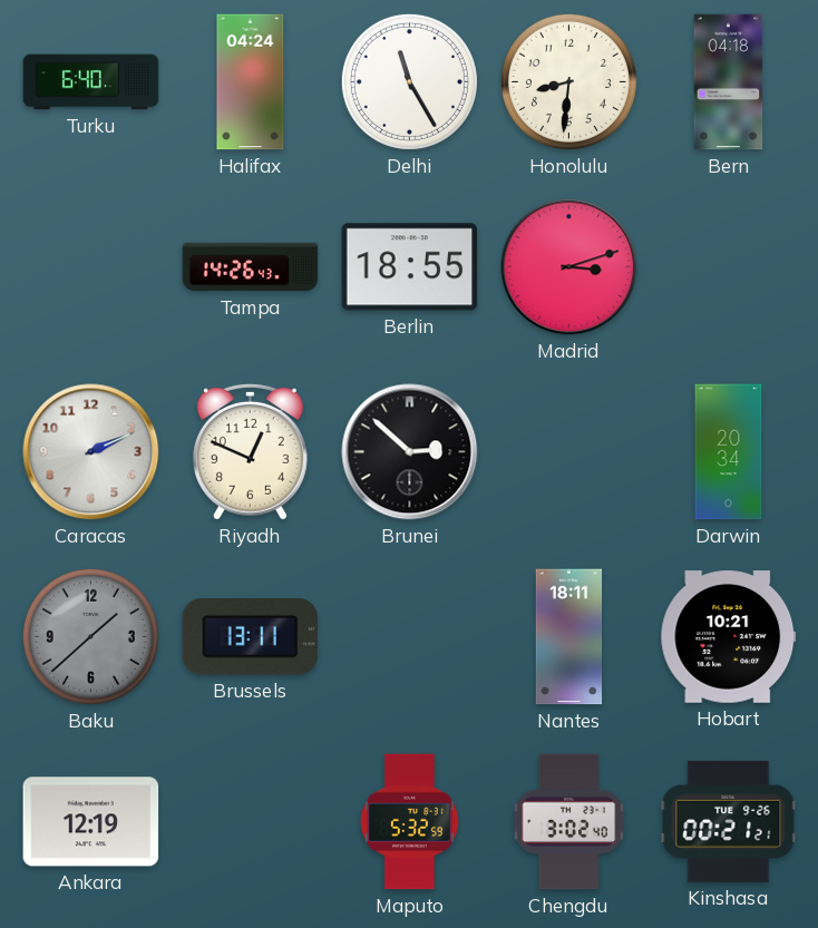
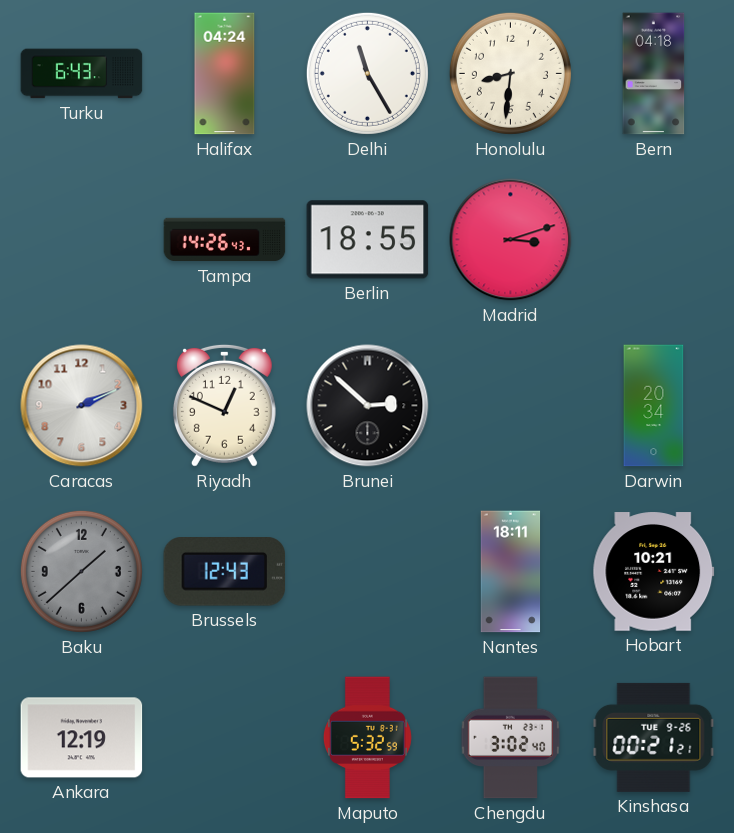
Turku: 6:40 -> 6:43 (82, 74)
Brussels: 13:11 -> 12:43 (225, 572)
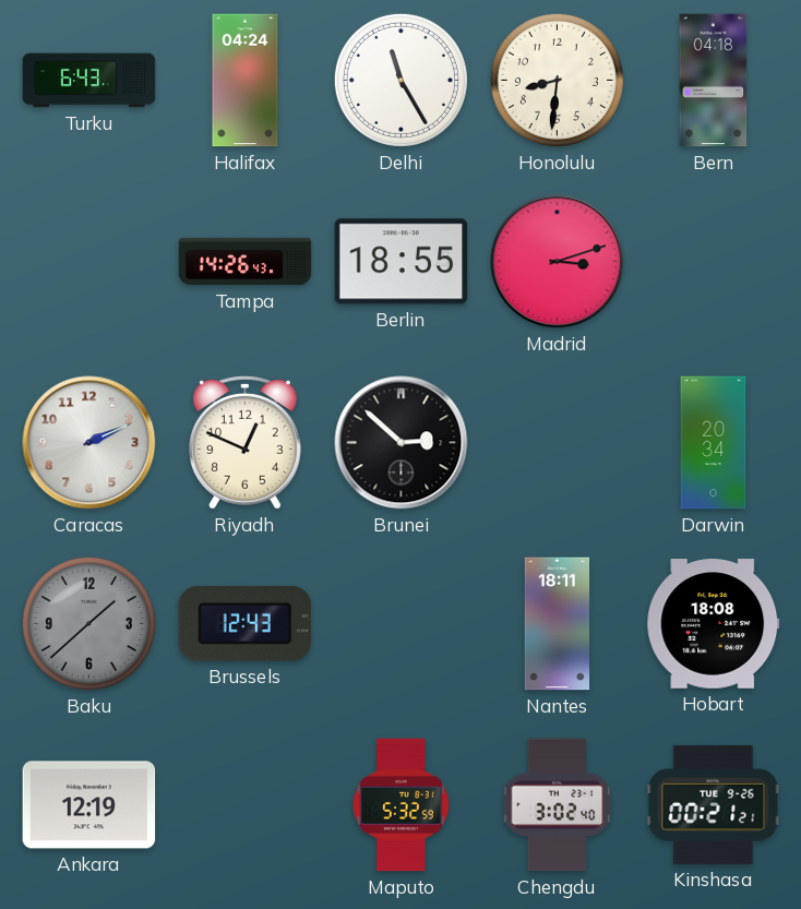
Hobart: 10:21 -> 18:08 (714, 624)
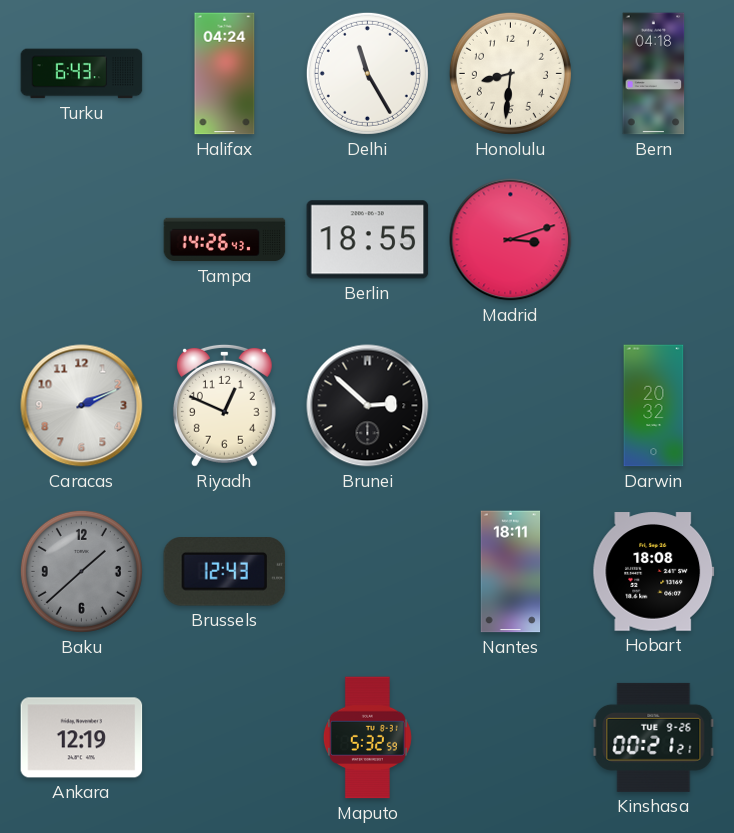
Darwin: 20:34 -> 20:32 (654, 406)
Chengdu: 3:02 -> none (558, 805)
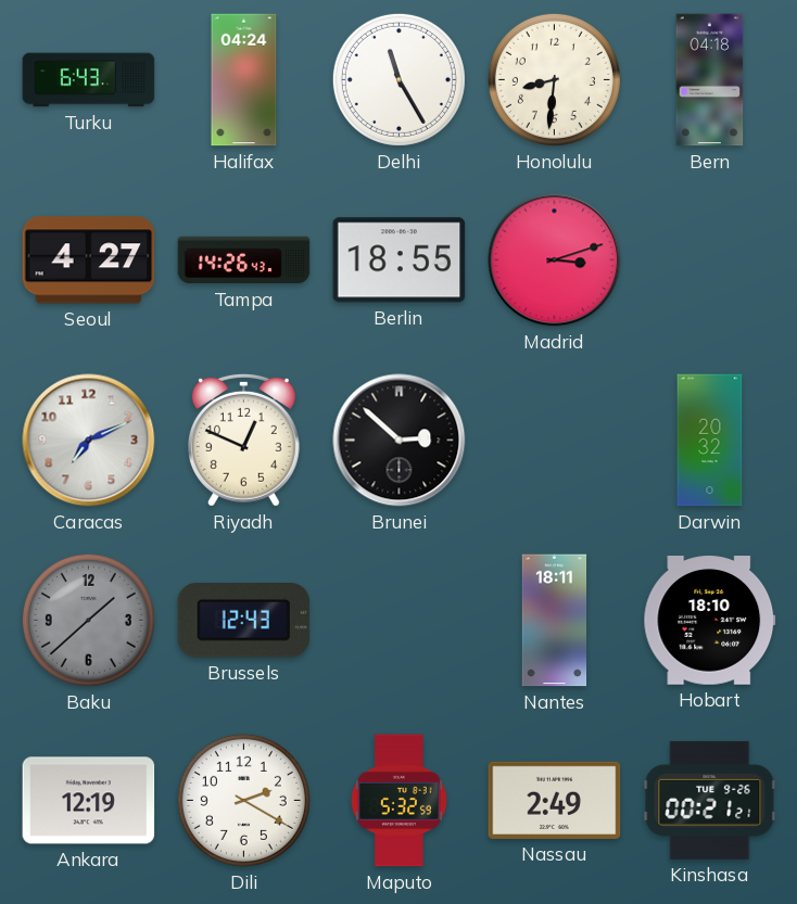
Seoul: none -> 4:27 (89, 260)
Caracas: 2:11 -> 7:11 (89, 441)
Hobart: 18:08 -> 18:10 (710, 621)
Dili: none -> 2:20 (243, 800)
Nassau: none -> 2:49 (555, 800)
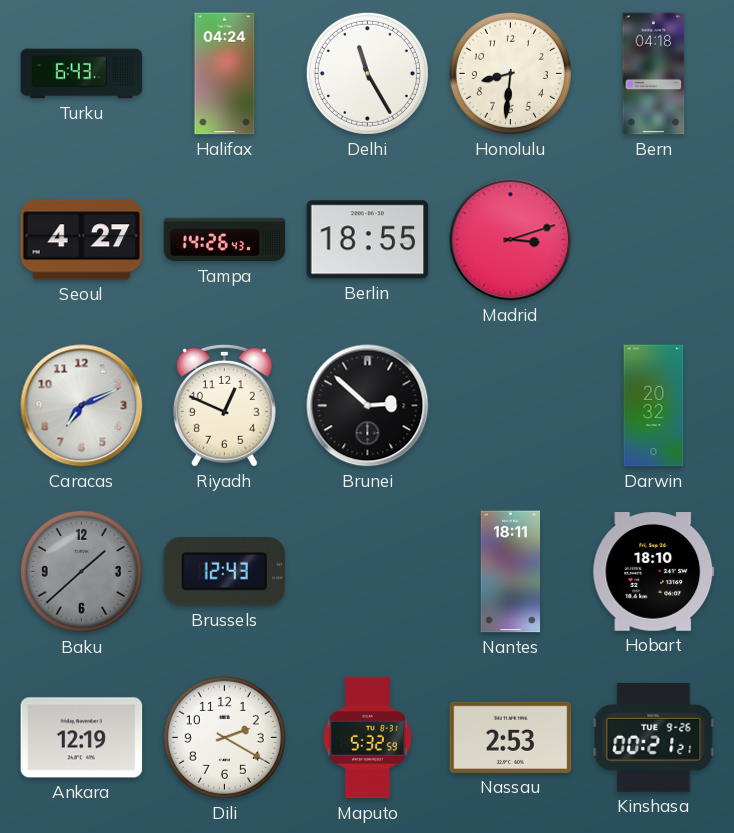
Nassau: 2:49 -> 2:53 (511, 737)
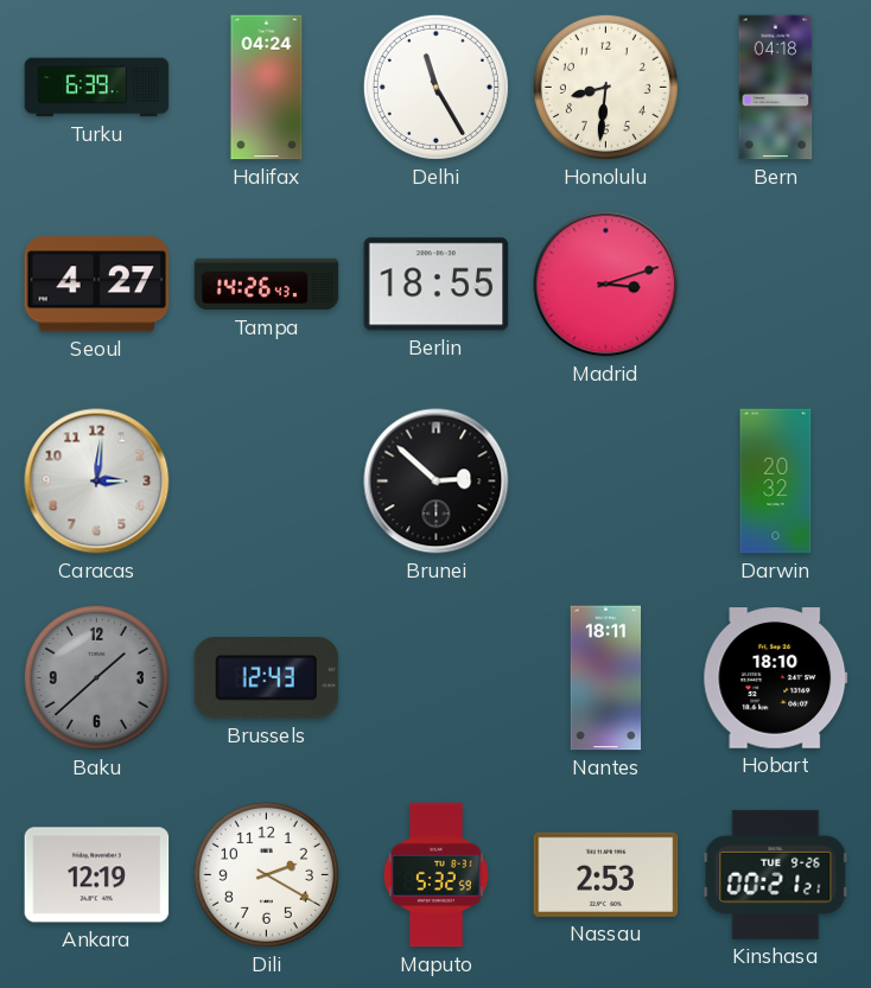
Turku: 6:43 -> 6:39 (97, 88)
Caracas: 7:11 -> 3:01 (97, 482)
Riyadh: 12:49 -> none (224, 405)
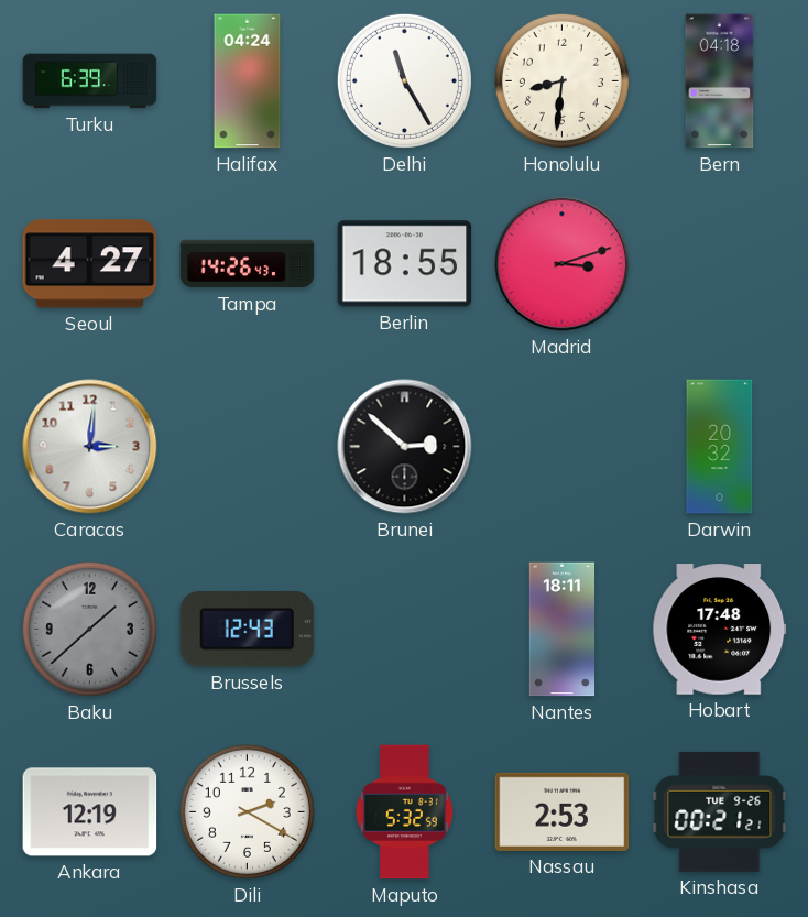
Hobart: 18:10 -> 17:48 (720, 630)
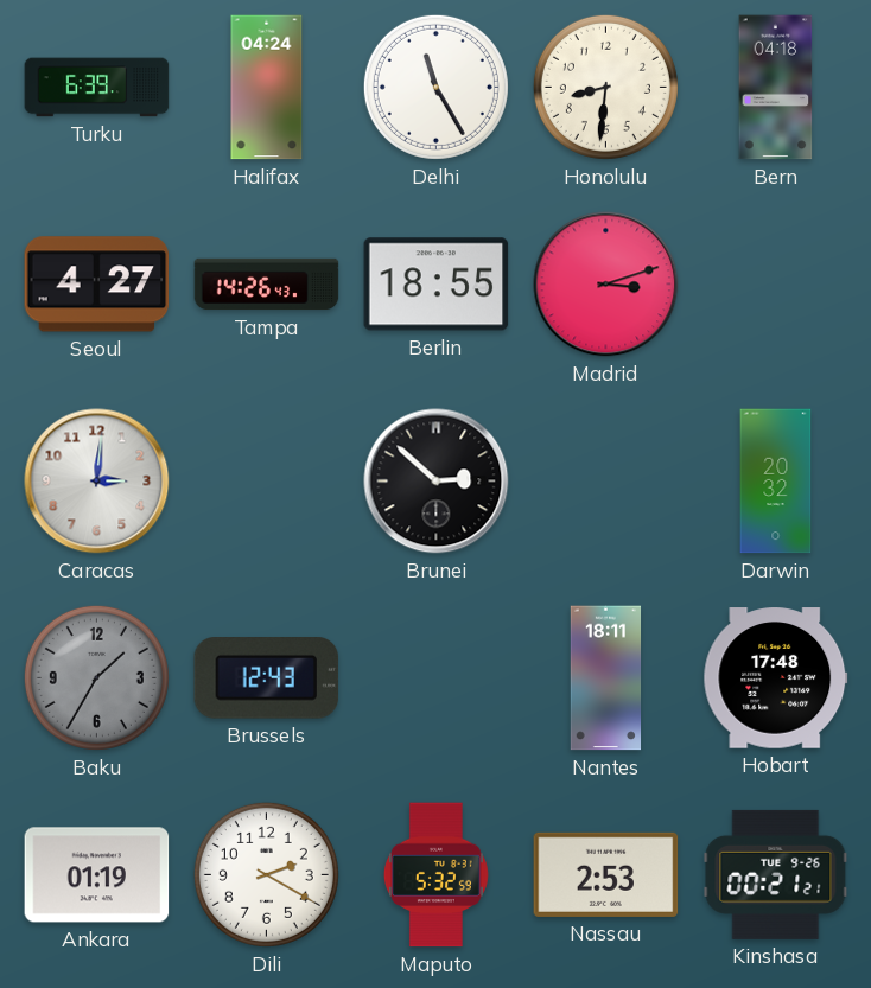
Baku: 1:38 -> 1:35 (96, 677)
Ankara: 12:19 -> 01:19 (97, 875)
